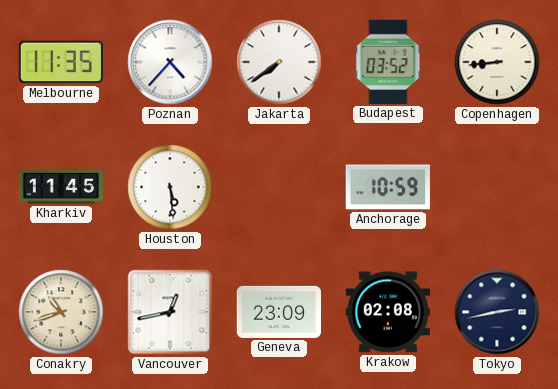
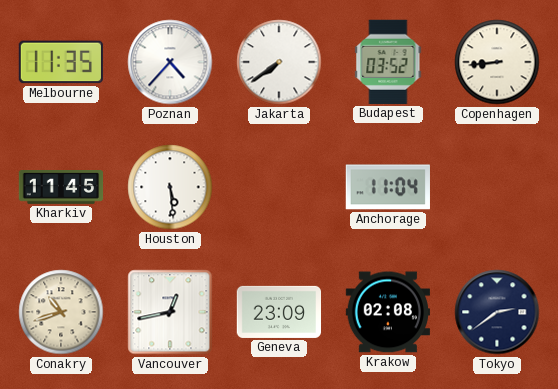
Anchorage: 10:59 -> 11:04 (388, 187)
Tokyo: 2:43 -> 2:39 (497, 312)
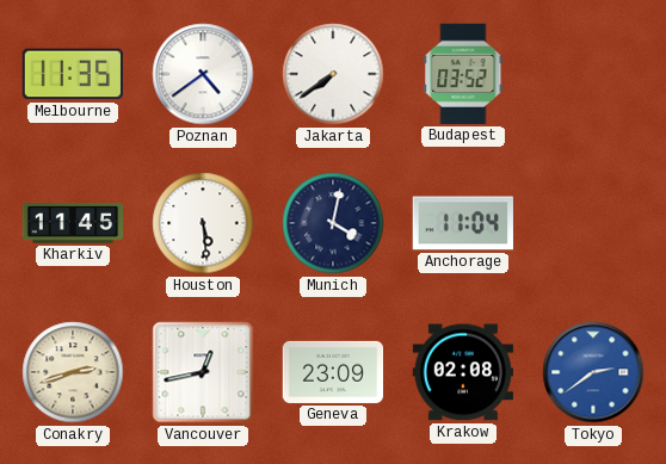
Poznan: 4:37 -> 4:39 (203, 74)
Copenhagen: 8:44 -> none (497, 62)
Munich: none -> 4:02 (333, 223)
Conakry: 10:42 -> 2:42 (73, 372)
Tokyo dial: navy -> blue (593, 372)
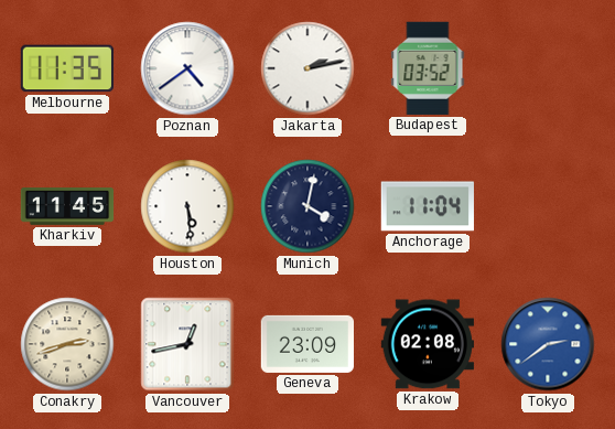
Jakarta: 7:39 -> 2:13 (307, 68)
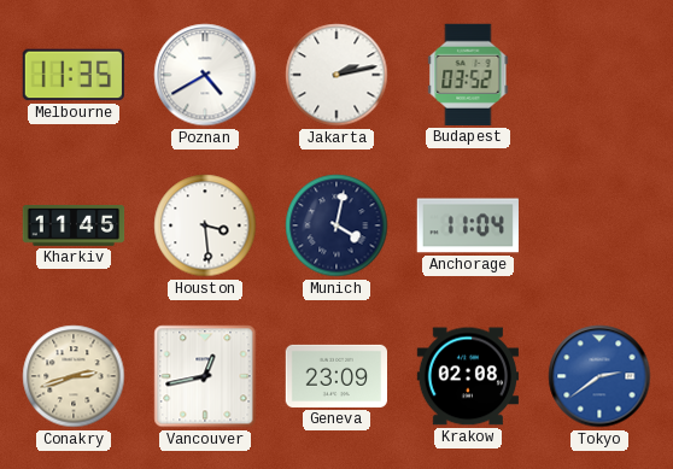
Poznan: 4:39 -> 4:40 (205, 75)
Houston: 5:29 -> 3:29 (205, 225)
